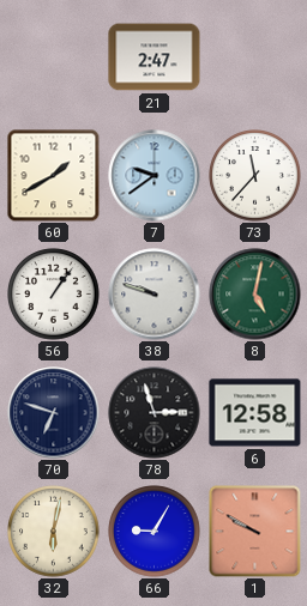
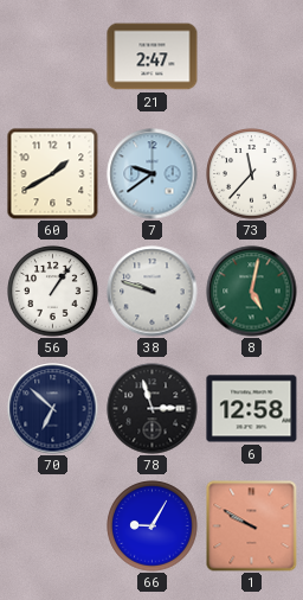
70: 6:48 -> 6:52 (53, 409)
32: 6:02 -> none (54, 532)
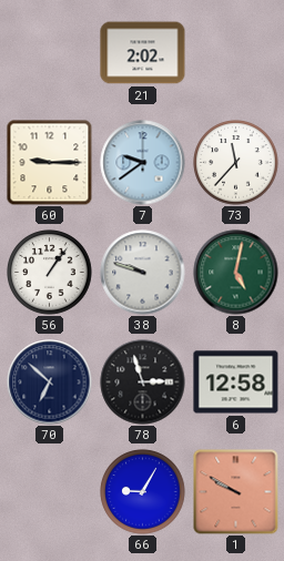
21: 2:47 -> 2:02 (143, 53)
60: 1:40 -> 9:15 (49, 162)
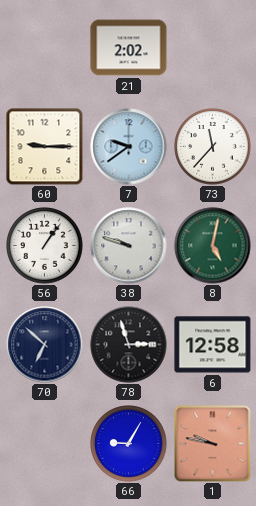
1: 9:50 -> 9:47 (213, 444)
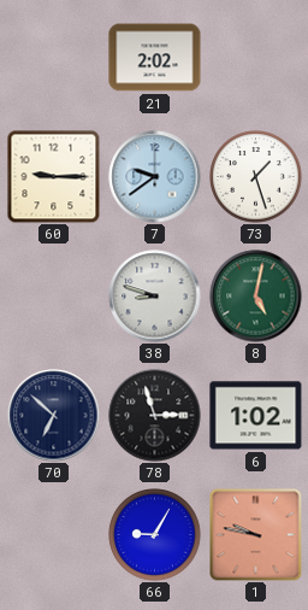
73: 11:37 -> 1:27 (256, 177)
56: 1:06 -> none (45, 246)
38: 9:48 -> 8:48 (155, 297)
6: 12:58 -> 1:02 (256, 416)
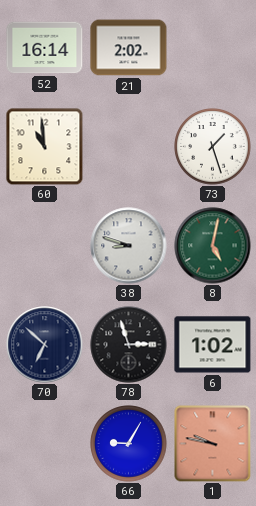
52: none -> 16:14 (45, 48)
60: 9:15 -> 10:59 (44, 146)
7: 9:39 -> none (155, 177)
